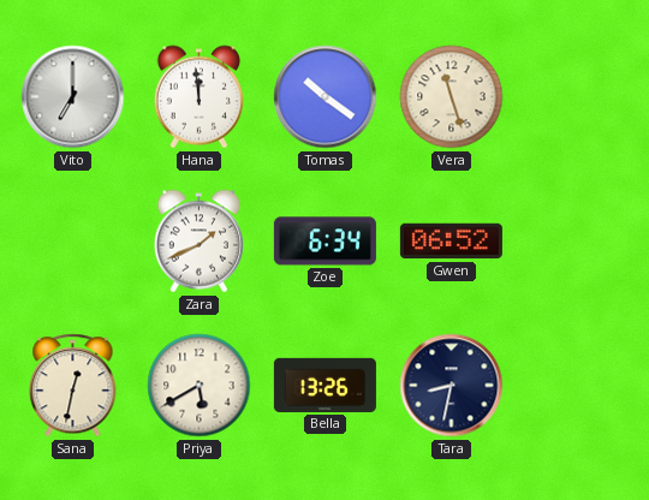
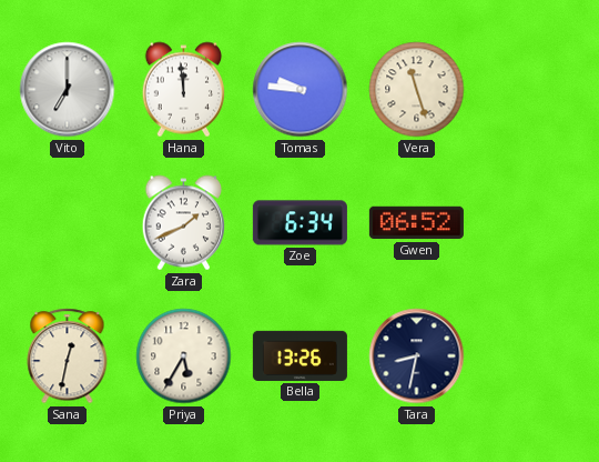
Tomas: 10:21 -> 9:46 (301, 90)
Priya: 5:40 -> 5:35 (184, 356)
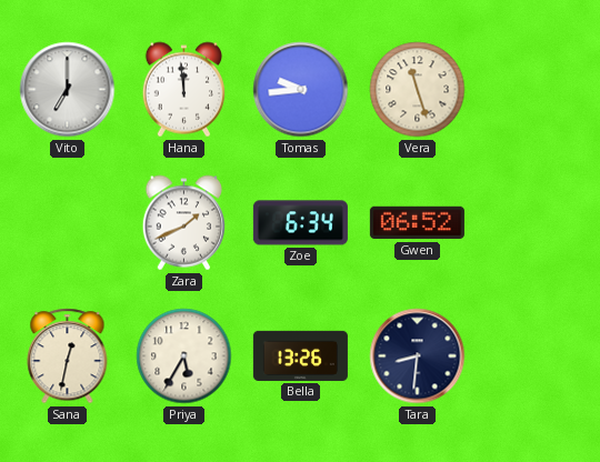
Tomas: 9:46 -> 9:44 (301, 90)
Tara: 8:32 -> 8:31 (418, 356)
